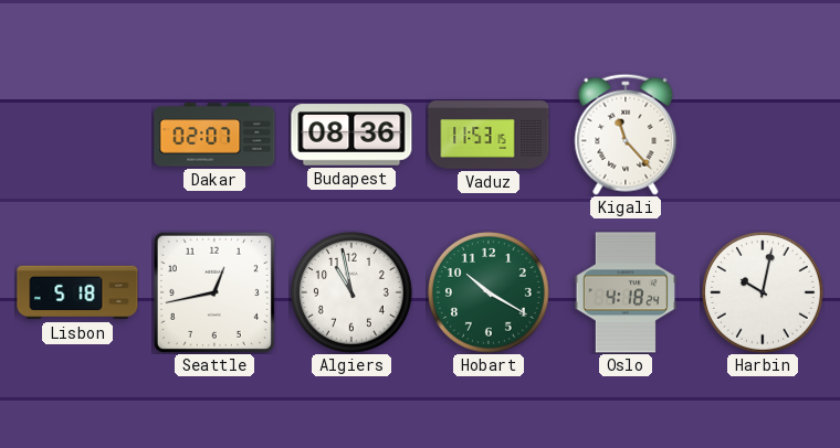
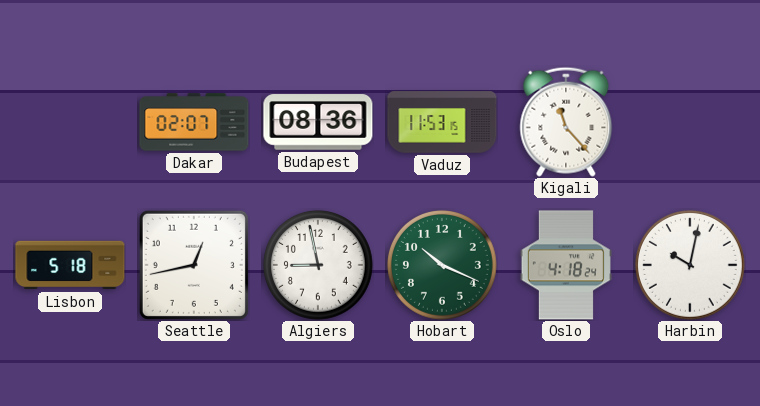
Algiers: 10:58 -> 8:58 (318, 265)
Hobart: 10:20 -> 10:19 (442, 265)
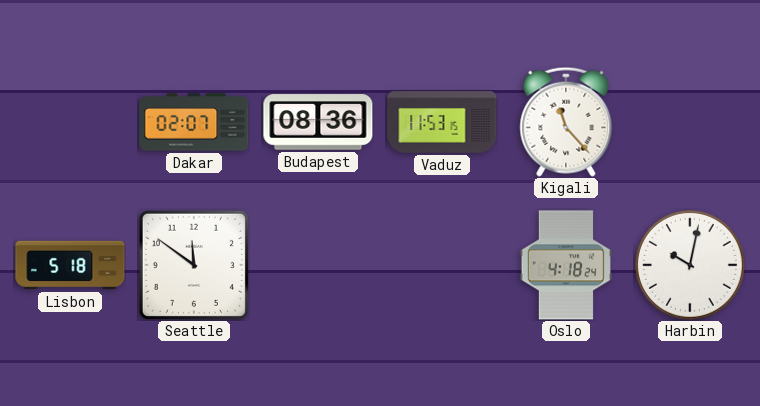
Seattle: 12:43 -> 11:51 (194, 265)
Algiers: 8:58 -> none (318, 265)
Hobart: 10:19 -> none (442, 265)
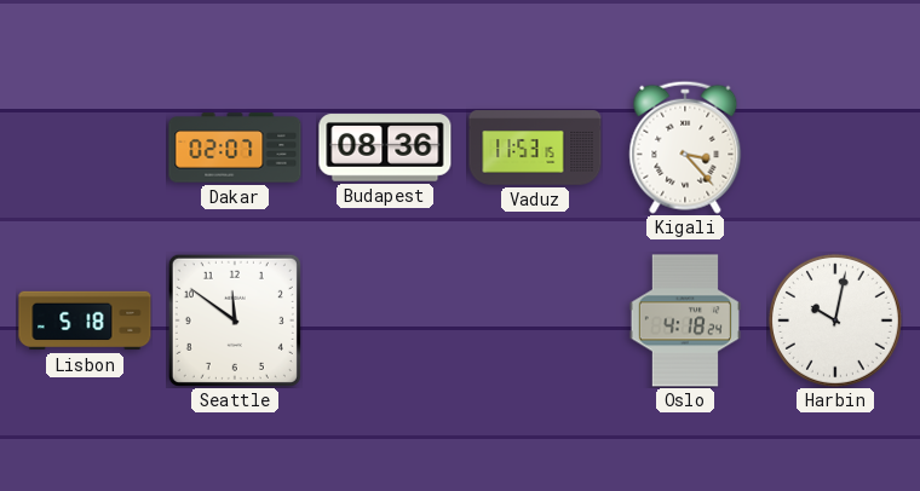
Kigali: 11:23 -> 3:23 (685, 148)
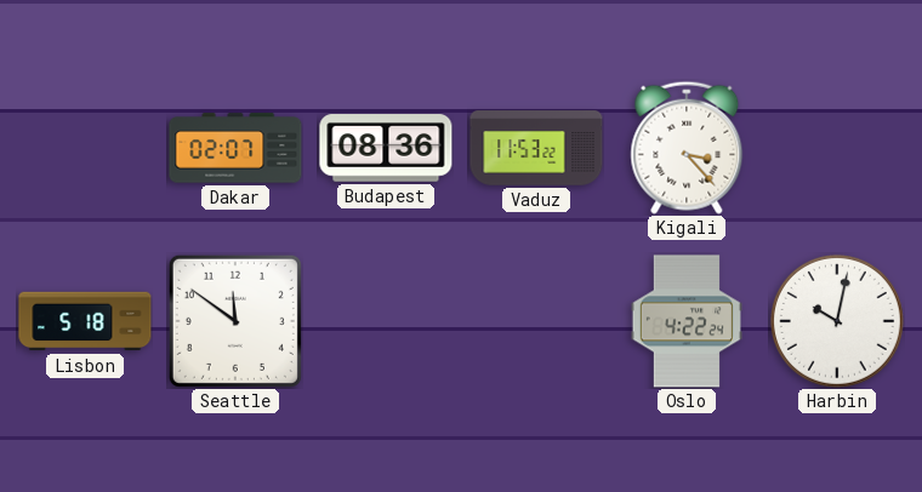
Vaduz: 11:53:15 -> 11:53:22 (536, 148)
Oslo: 4:18 -> 4:22 (687, 321)
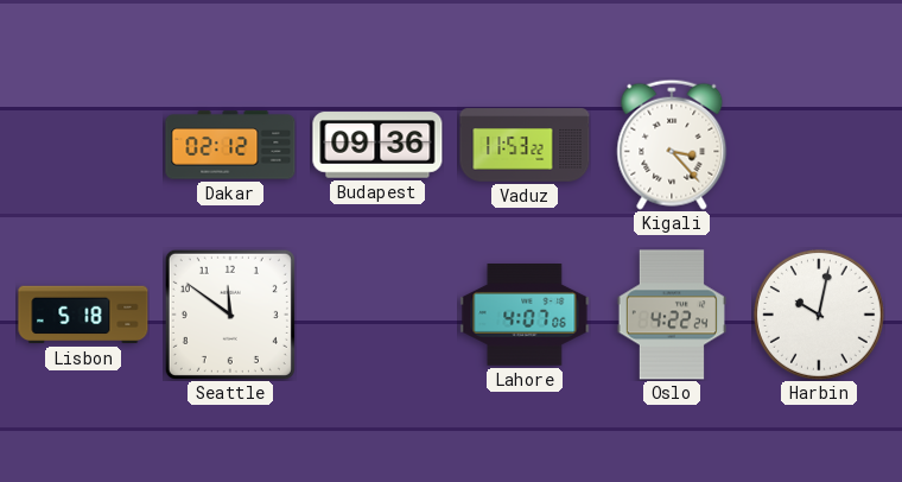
Dakar: 02:07 -> 02:12 (230, 145)
Budapest: 08:36 -> 09:36 (377, 145)
Lahore: none -> 4:07 (525, 316)
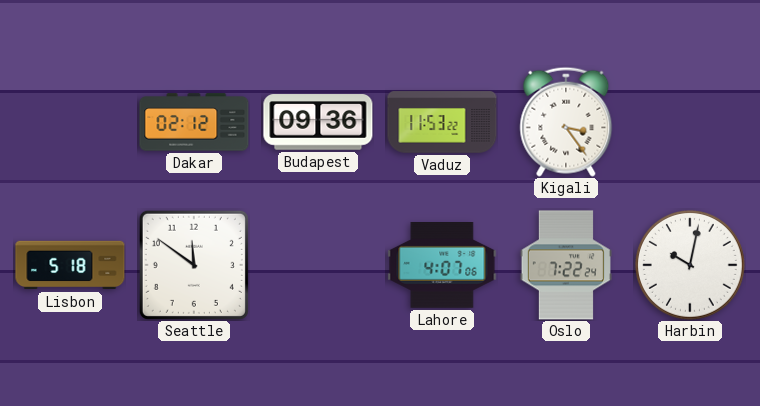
Kigali: 3:23 -> 3:24 (566, 122)
Oslo: 4:22 -> 7:22 (566, 265)
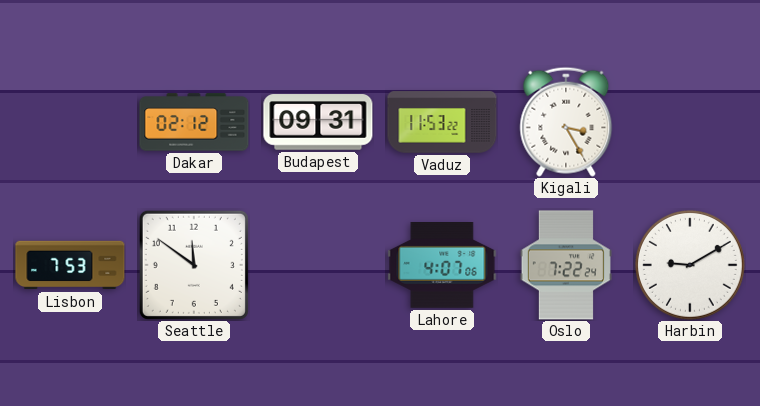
Budapest: 09:36 -> 09:31 (318, 122)
Kigali: 3:24 -> 3:25 (566, 122)
Lisbon: 5:18 -> 7:53 (70, 265)
Harbin: 10:02 -> 9:10 (690, 265)
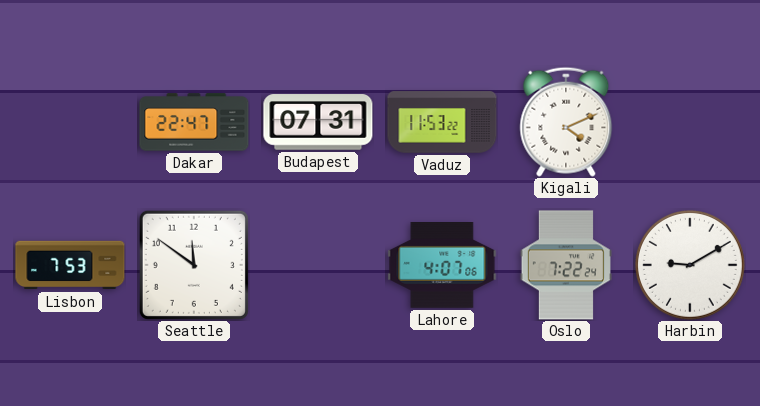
Dakar: 02:12 -> 22:47 (194, 122)
Budapest: 09:31 -> 07:31 (318, 122)
Kigali: 3:25 -> 4:11 (566, 122)
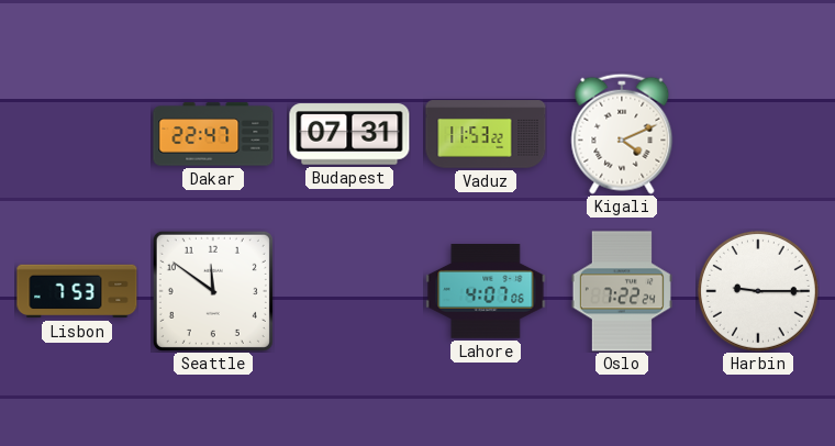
Harbin: 9:10 -> 9:15 (758, 291)
